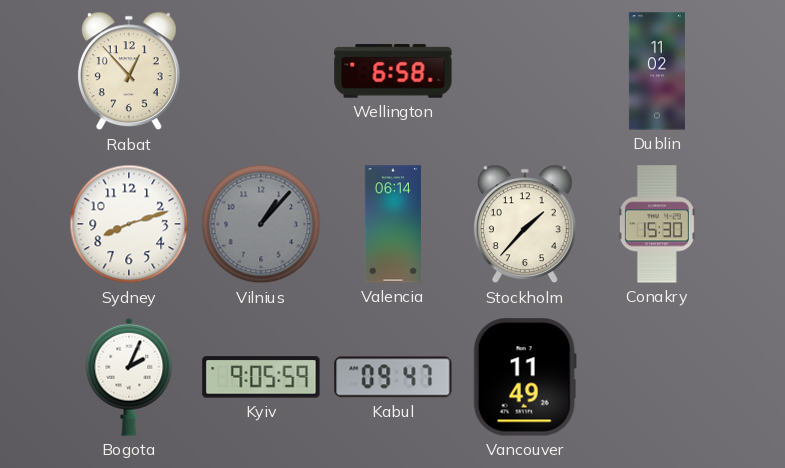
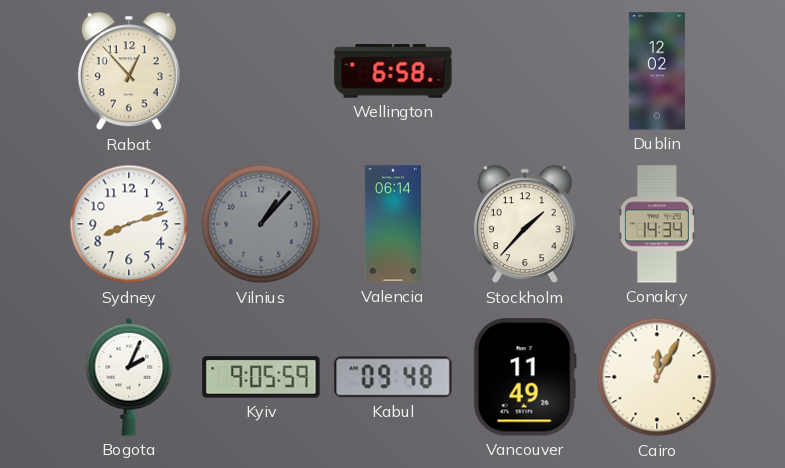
Dublin: 11:02 -> 12:02 (657, 71)
Conakry: 15:30 -> 14:34 (657, 224)
Kabul: 09:47 -> 09:48 (393, 377)
Cairo: none -> 12:05 (657, 377)
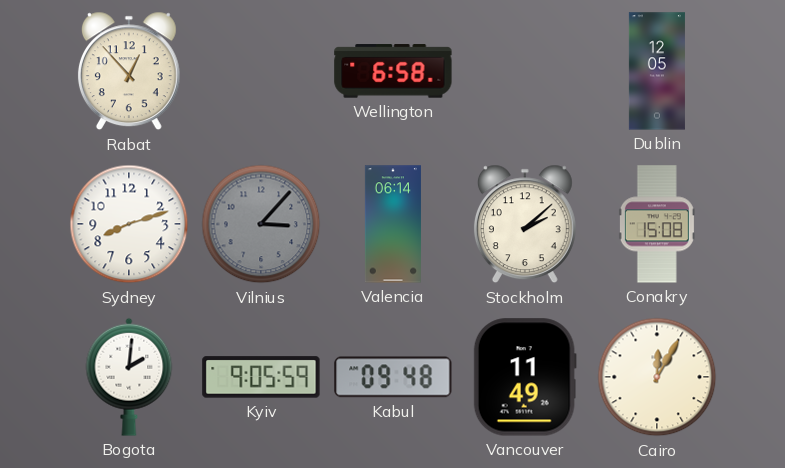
Dublin: 12:02 -> 12:05 (657, 71)
Vilnius: 1:07 -> 3:07 (261, 224)
Stockholm: 1:37 -> 2:08 (525, 224)
Conakry: 14:34 -> 15:08 (657, 224)
Bogota: 2:04 -> 2:01 (129, 377)
